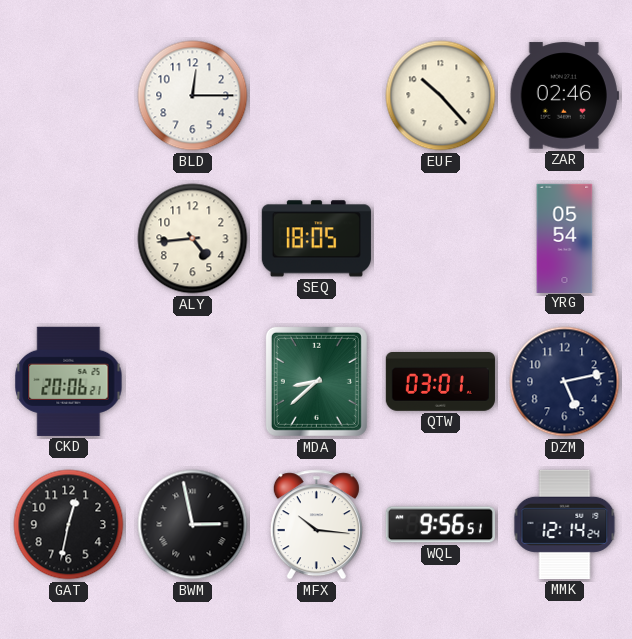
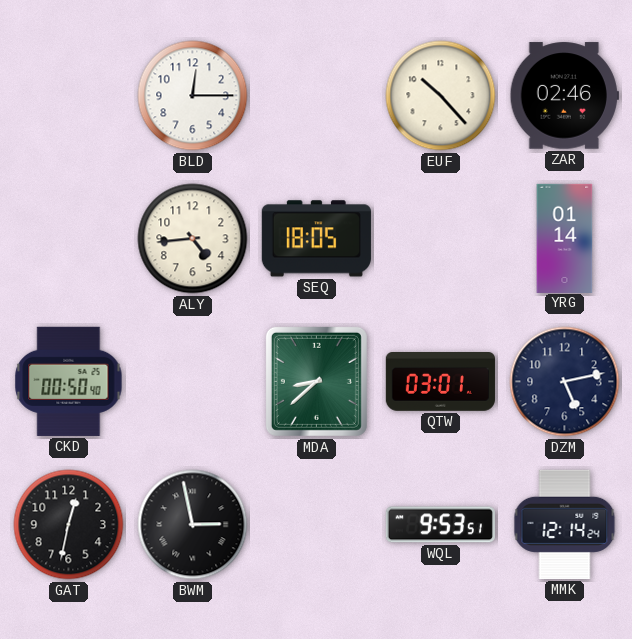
YRG: 05:54 -> 01:14 (565, 238)
CKD: 20:06 -> 00:50 (69, 381)
MFX: 10:16 -> none (316, 525)
WQL: 9:56 -> 9:53 (440, 525)
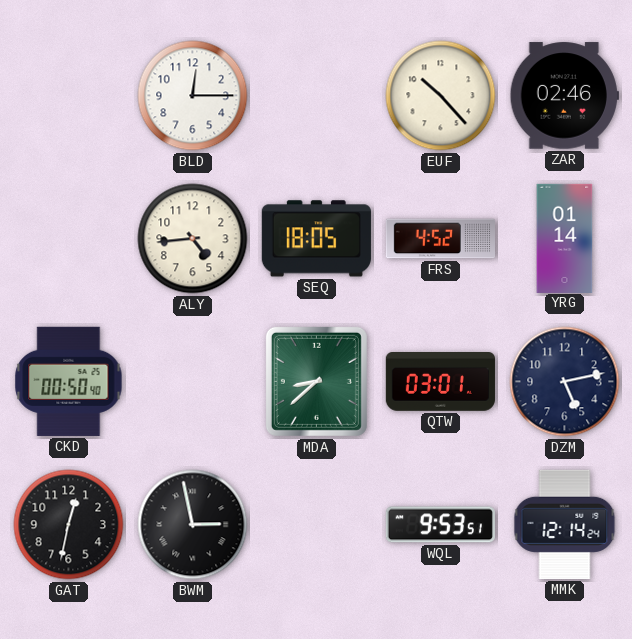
FRS: none -> 4:52 (440, 239)
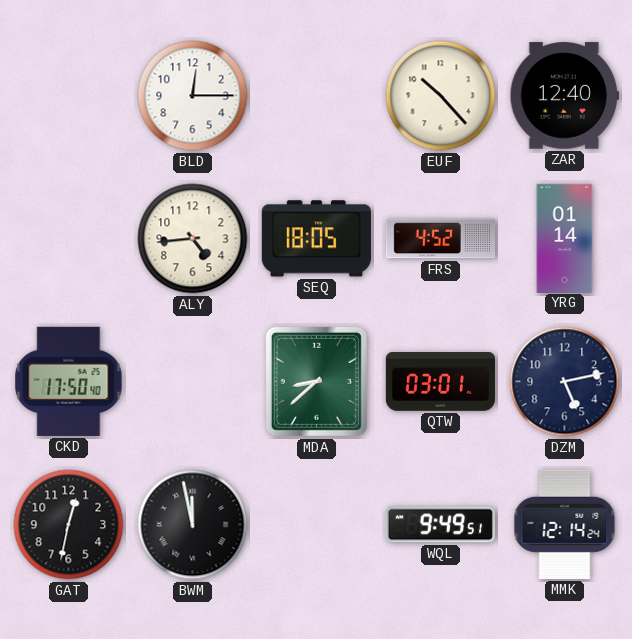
ZAR: 02:46 -> 12:40 (564, 96)
CKD: 00:50 -> 17:50 (69, 381)
BWM: 2:58 -> 11:58 (193, 525)
WQL: 9:53 -> 9:49 (440, 525)
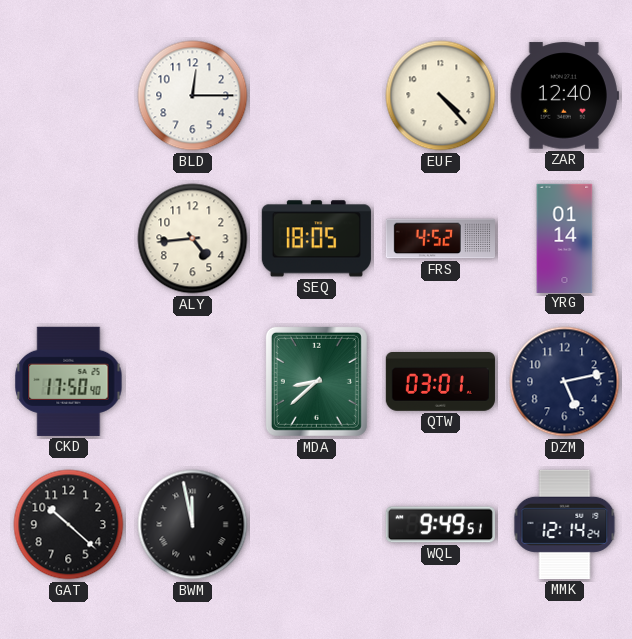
EUF: 10:23 -> 4:23 (441, 96)
GAT: 12:32 -> 10:22 (69, 525)
